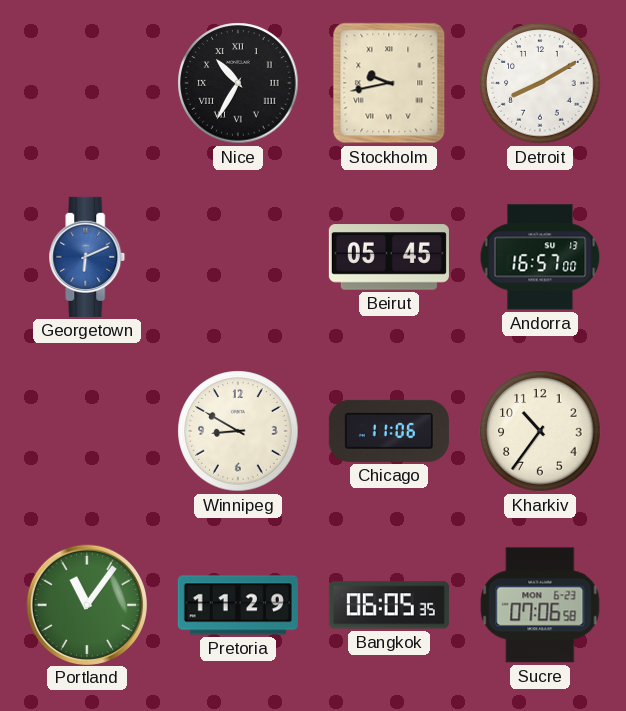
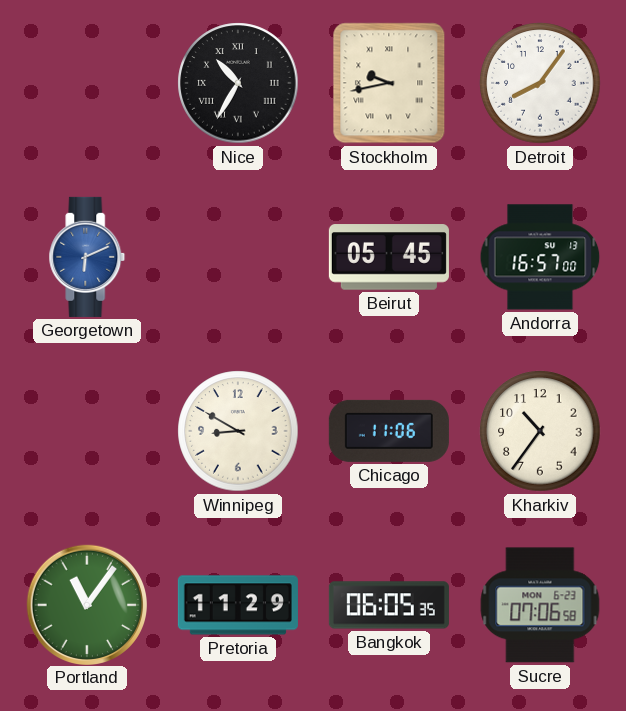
Detroit: 8:10 -> 8:06 (540, 83)
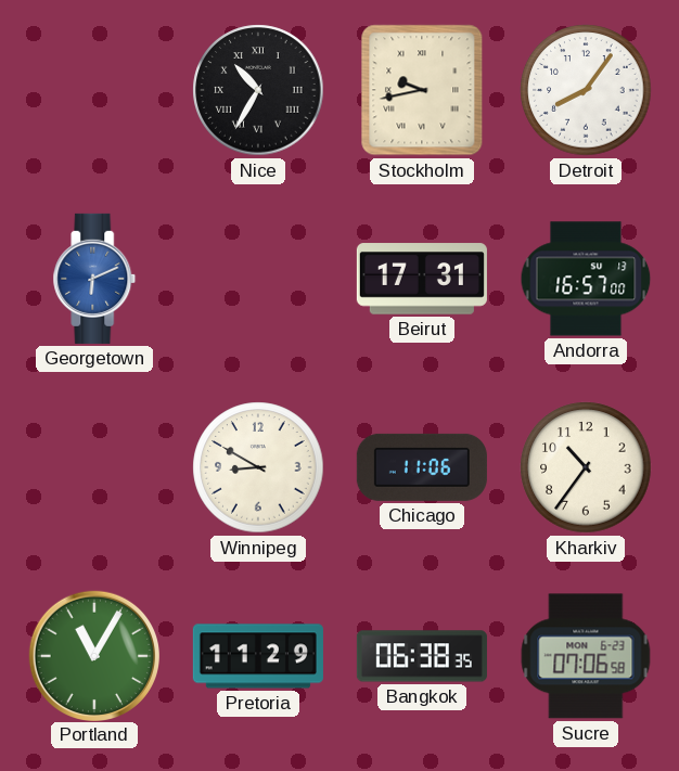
Beirut: 05:45 -> 17:31 (422, 279)
Portland: 11:06 -> 11:05 (93, 655)
Bangkok: 06:05 -> 06:38 (422, 656)
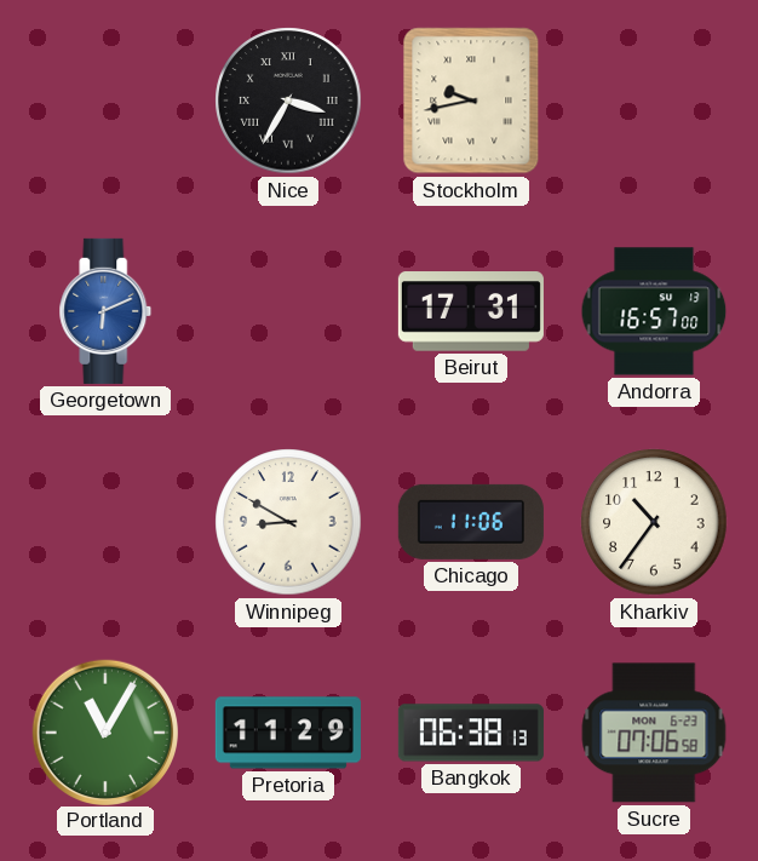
Nice: 10:35 -> 3:35 (288, 101)
Detroit: 8:06 -> none (586, 90)
Bangkok: 06:38:35 -> 06:38:13 (471, 733)
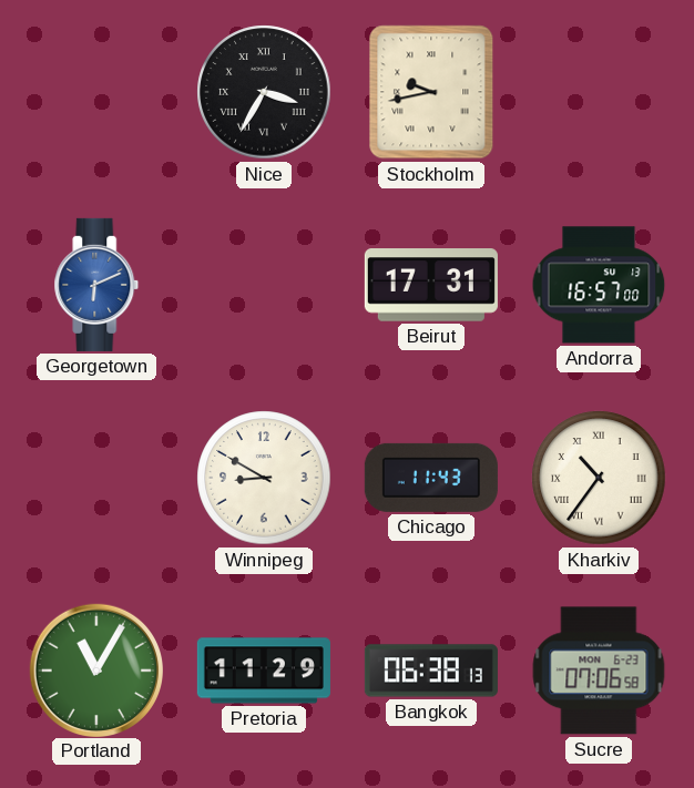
Chicago: 11:06 -> 11:43 (431, 478)
Kharkiv numerals: Arabic -> Roman (599, 478)
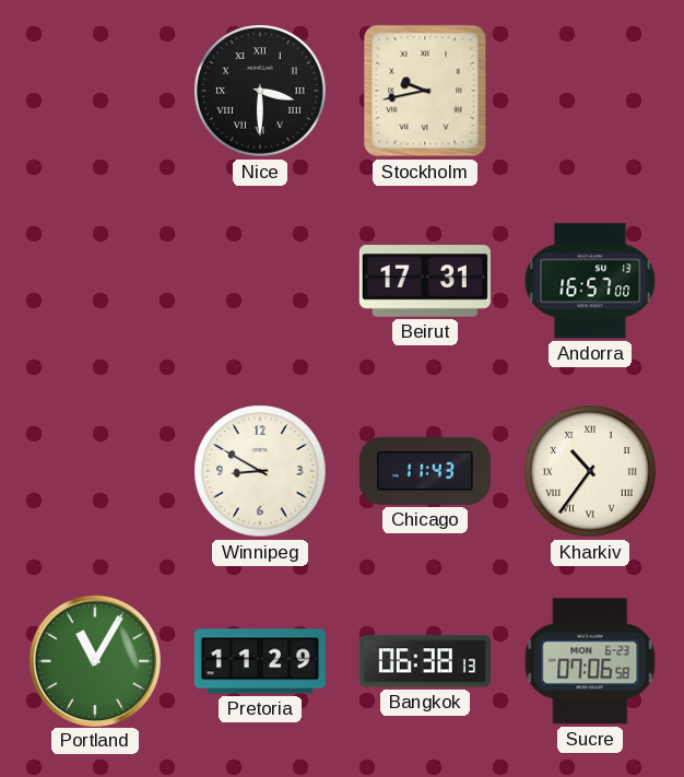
Nice: 3:35 -> 3:30 (260, 91)
Georgetown: 6:11 -> none (96, 285)
